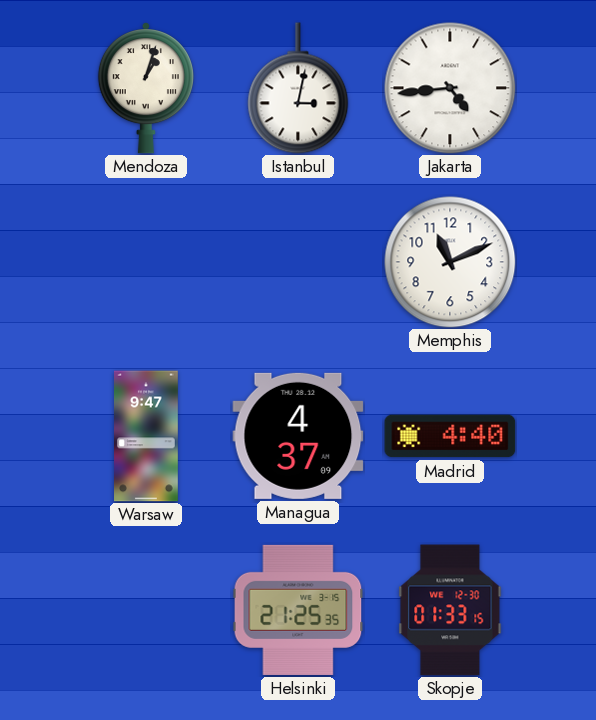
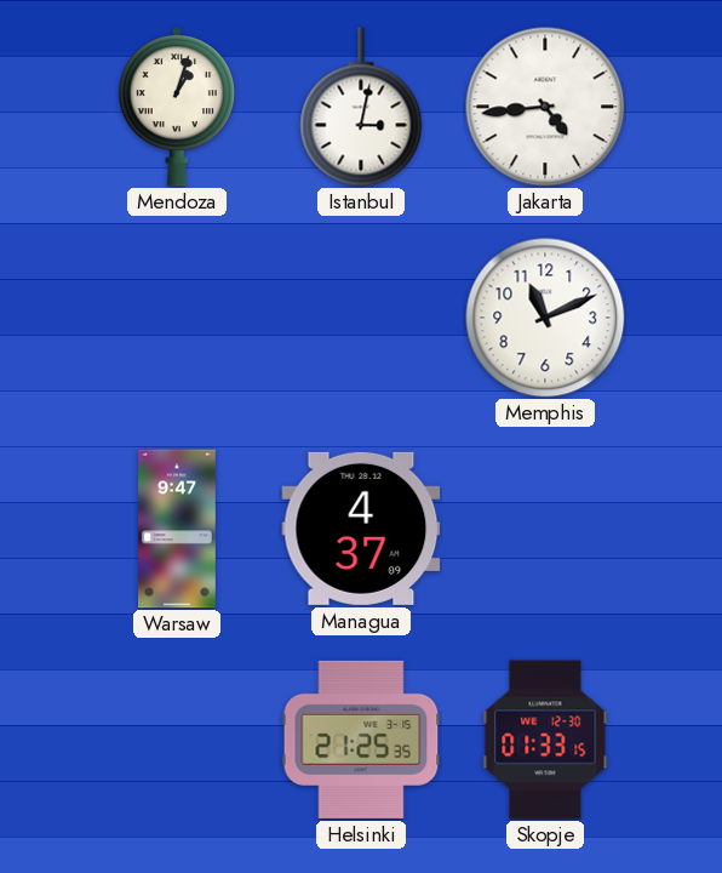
Madrid: 4:40 -> none (450, 436)
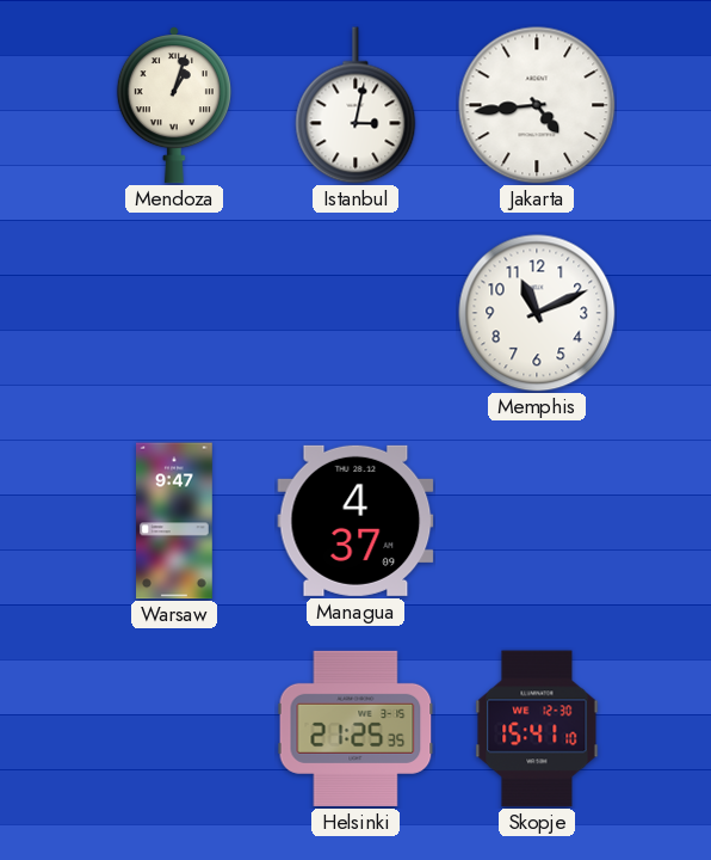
Skopje: 01:33 -> 15:41 (537, 729)
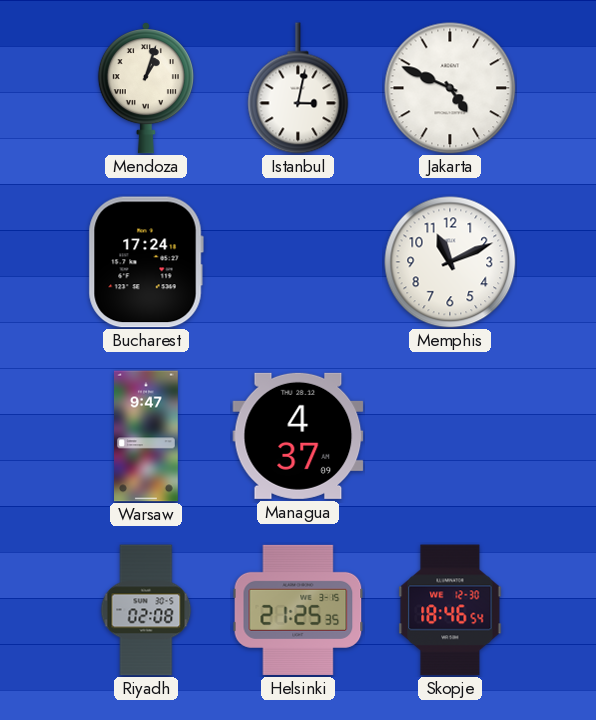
Jakarta: 4:44 -> 4:49 (450, 88)
Bucharest: none -> 17:24 (146, 262)
Riyadh: none -> 02:08 (146, 610)
Skopje: 15:41 -> 18:46 (450, 610)
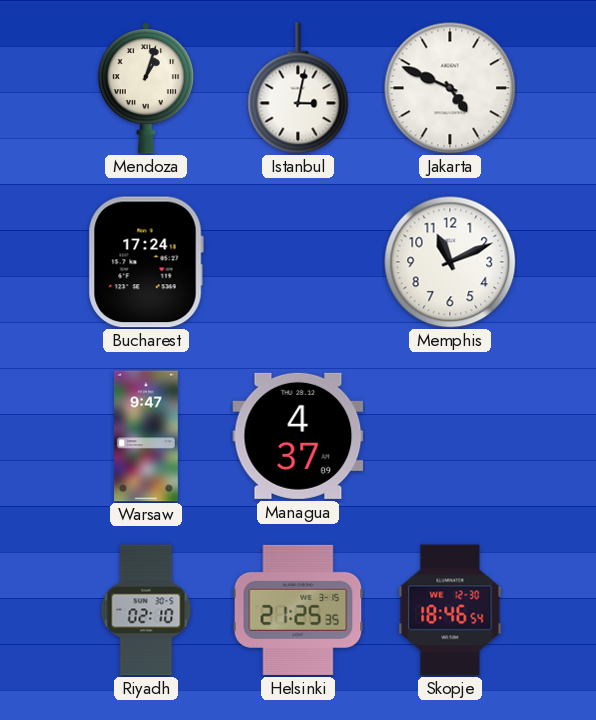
Riyadh: 02:08 -> 02:10 (146, 610)
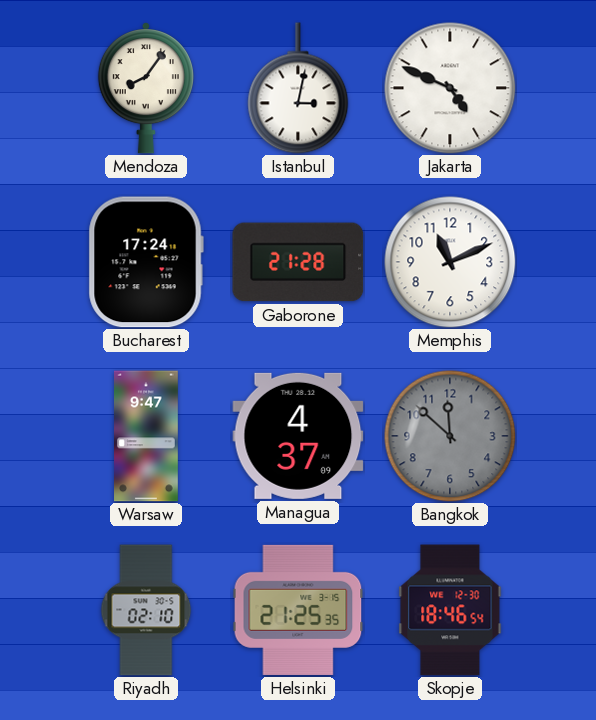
Mendoza: 1:03 -> 8:06 (146, 88)
Gaborone: none -> 21:28 (298, 262)
Bangkok: none -> 11:52 (450, 436)
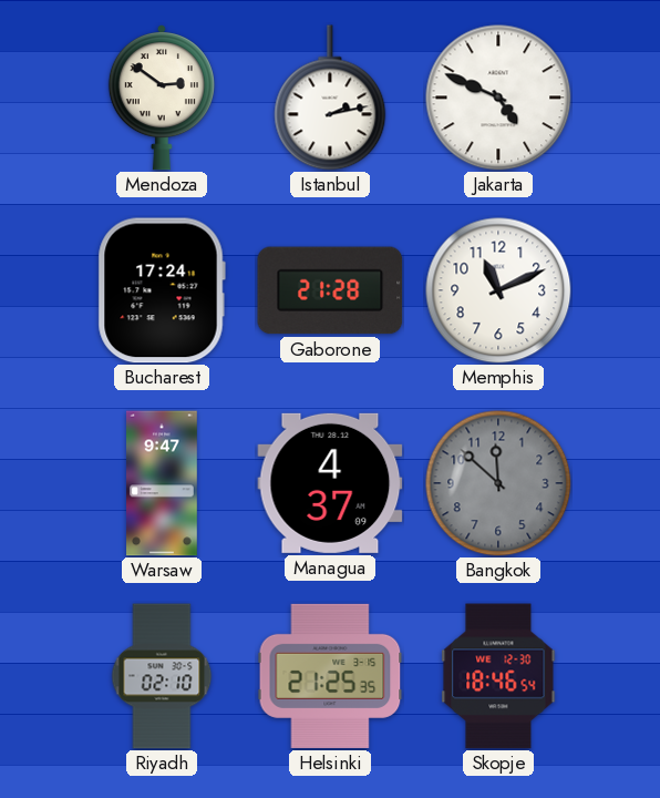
Mendoza: 8:06 -> 2:51 (162, 98)
Istanbul: 3:02 -> 2:13 (330, 98)
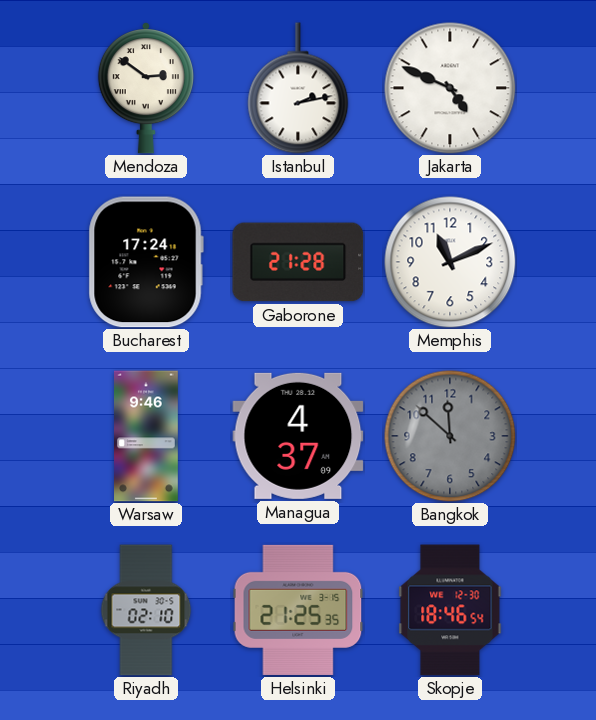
Warsaw: 9:47 -> 9:46 (147, 436)
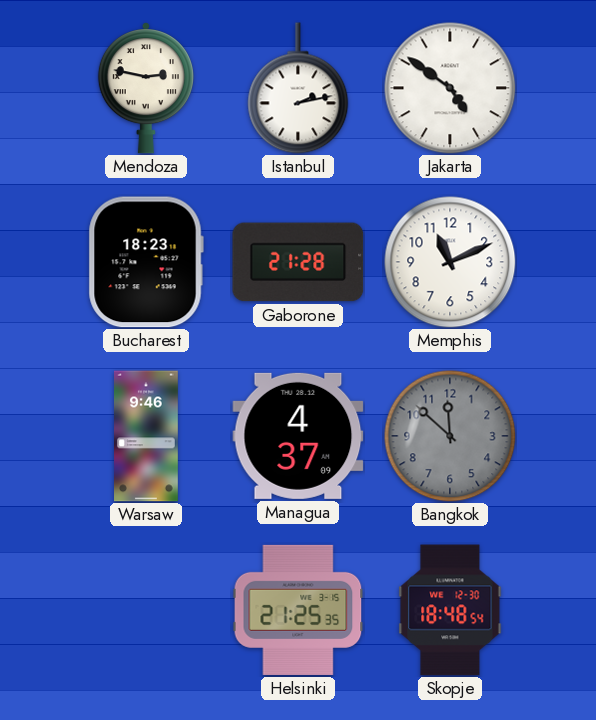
Mendoza: 2:51 -> 2:47 (146, 88)
Jakarta: 4:49 -> 4:51 (450, 88)
Bucharest: 17:24 -> 18:23 (146, 262)
Riyadh: 02:10 -> none (146, 610)
Skopje: 18:46 -> 18:48 (450, 610)
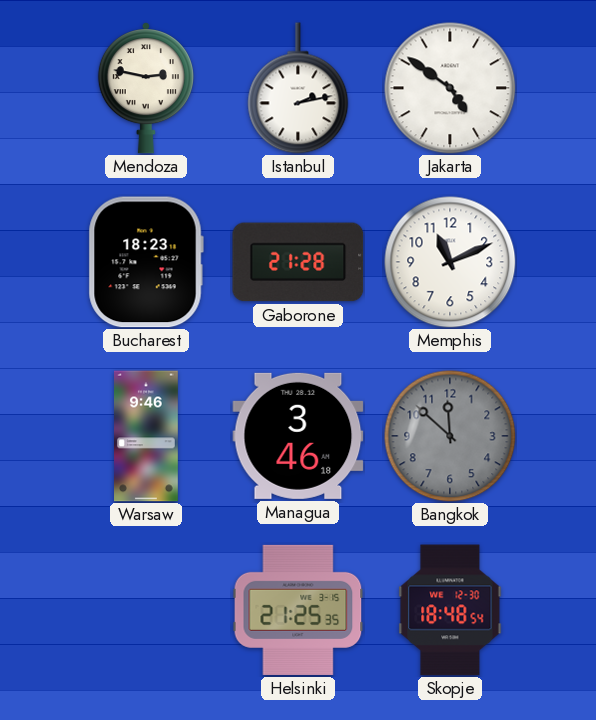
Managua: 4:37 -> 3:46 (298, 436)
